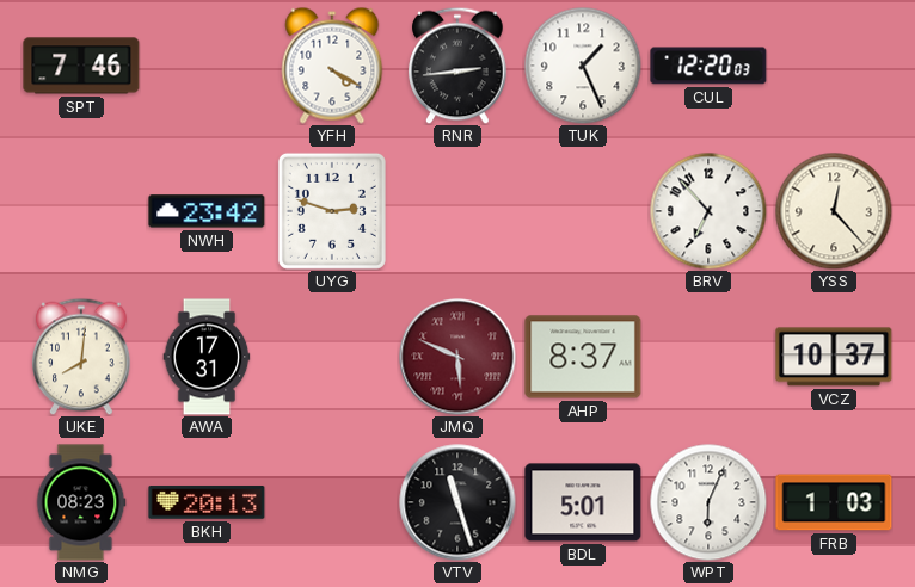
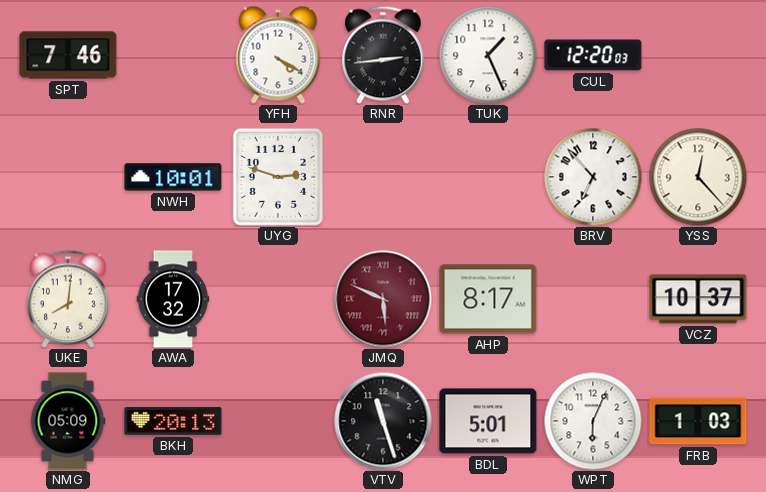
NWH: 23:42 -> 10:01 (173, 177)
AWA: 17:31 -> 17:32 (173, 299)
AHP: 8:37 -> 8:17 (488, 299)
NMG: 08:23 -> 05:09 (68, 421)
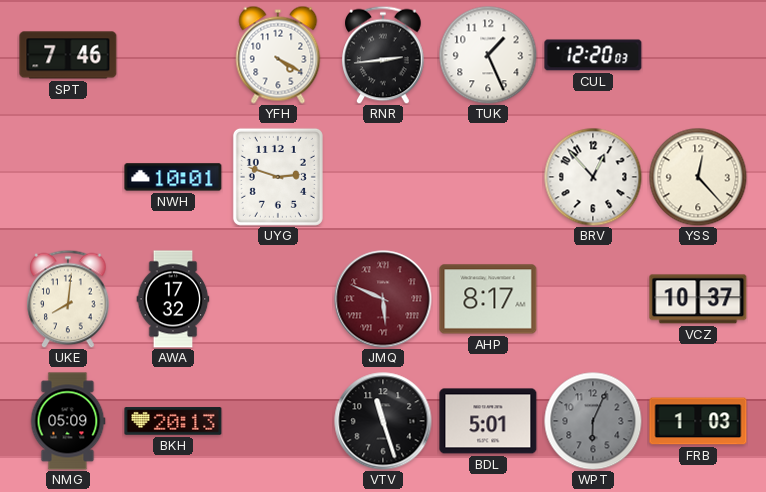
BRV: 6:53 -> 12:53 (593, 177)
WPT dial: white -> grey (593, 421)
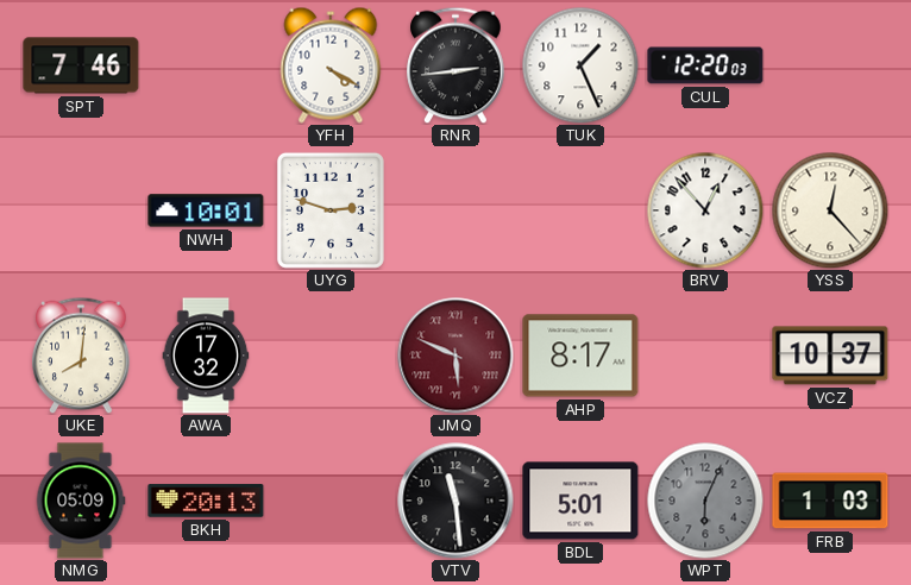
VTV: 11:27 -> 11:29 (455, 501)
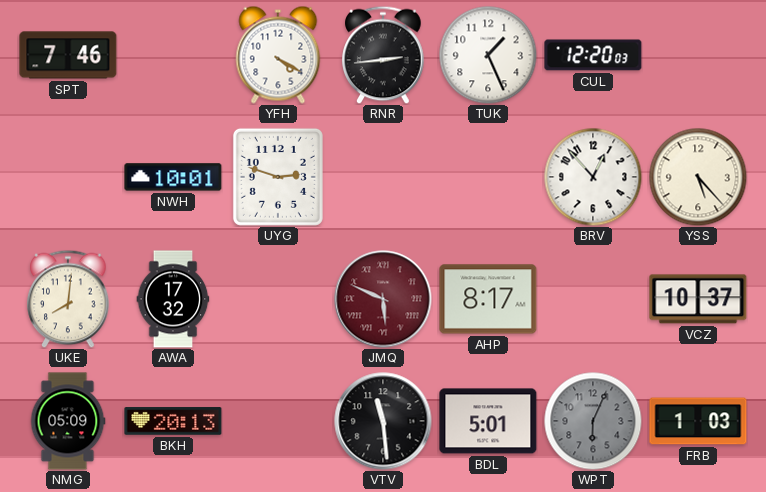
YSS: 12:23 -> 5:23 (698, 177)
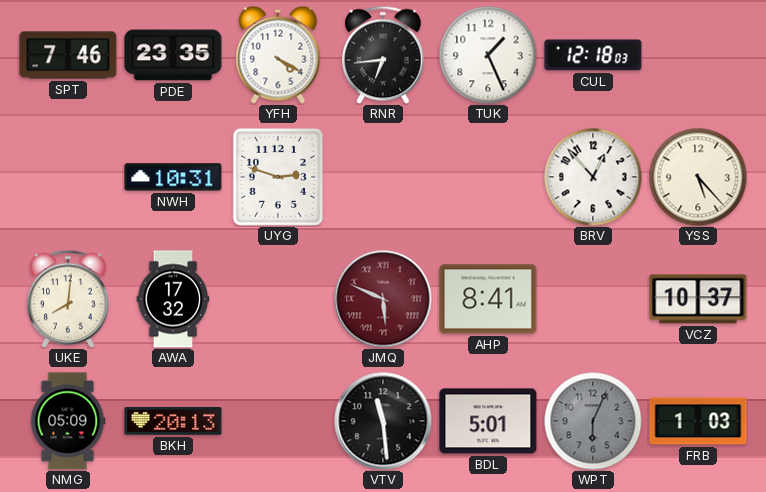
PDE: none -> 23:35 (173, 55)
RNR: 2:44 -> 6:44 (383, 55)
CUL: 12:20 -> 12:18 (593, 55)
NWH: 10:01 -> 10:31 (173, 177)
AHP: 8:17 -> 8:41 (488, 299)
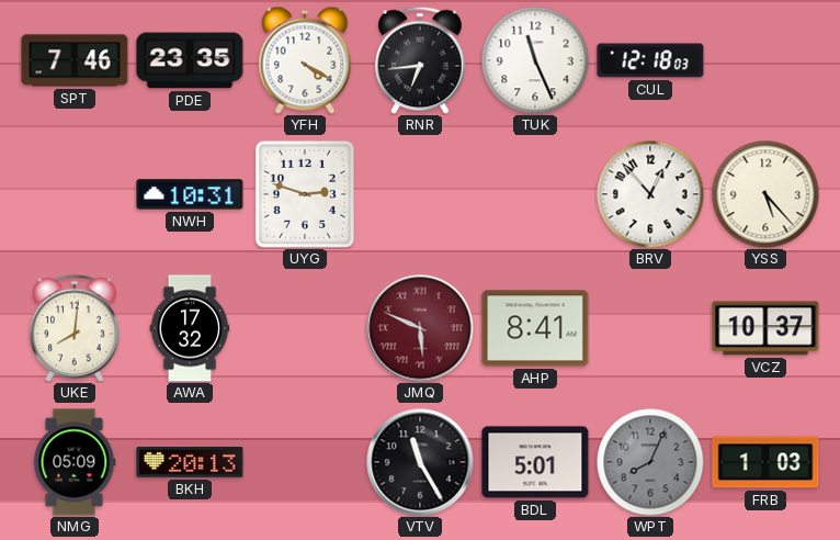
TUK: 1:26 -> 11:26 (535, 60)
VTV: 11:29 -> 11:25 (420, 462)
WPT: 6:04 -> 8:04 (650, 462)
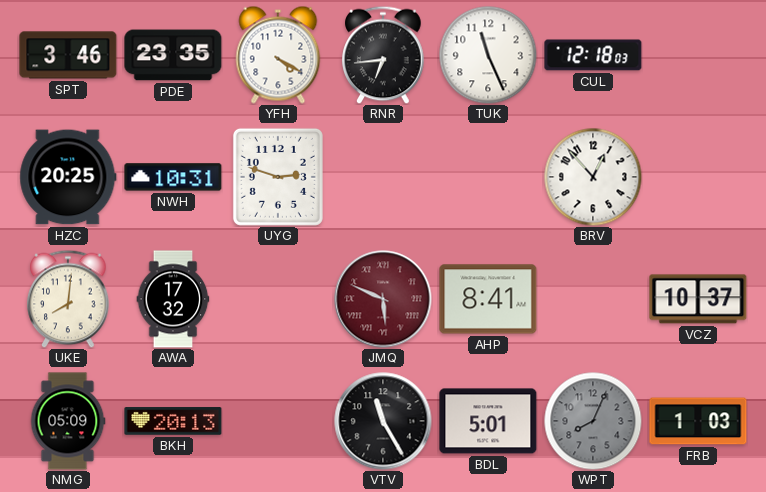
SPT: 7:46 -> 3:46 (68, 55)
HZC: none -> 20:25 (68, 177)
YSS: 5:23 -> none (765, 194)
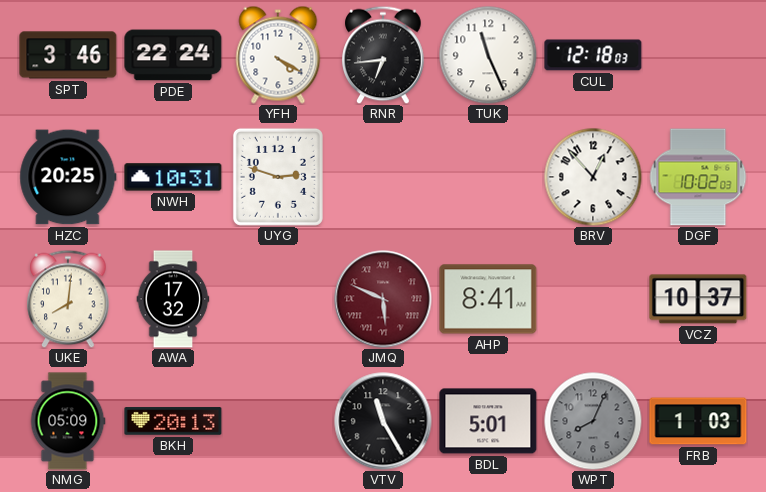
PDE: 23:35 -> 22:24 (173, 55)
DGF: none -> 10:02 (698, 177)
